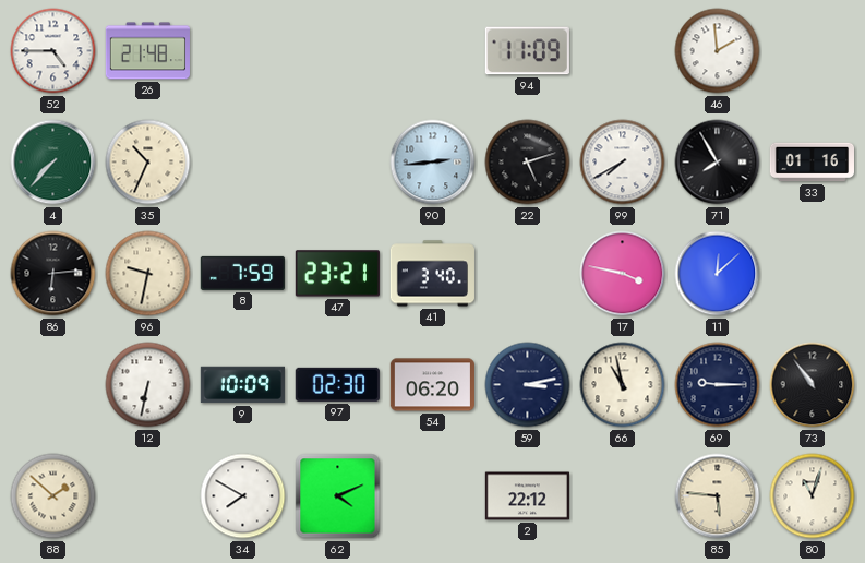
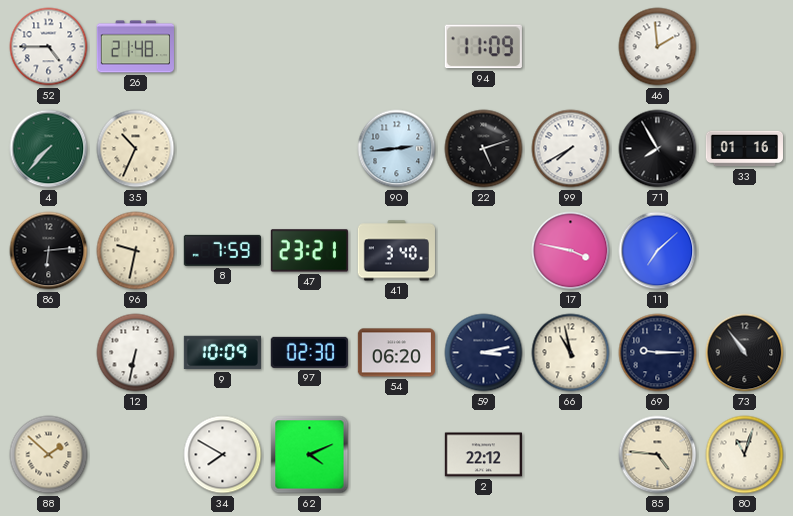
11: 12:08 -> 7:08 (658, 251)
85: 5:46 -> 4:46 (658, 455)
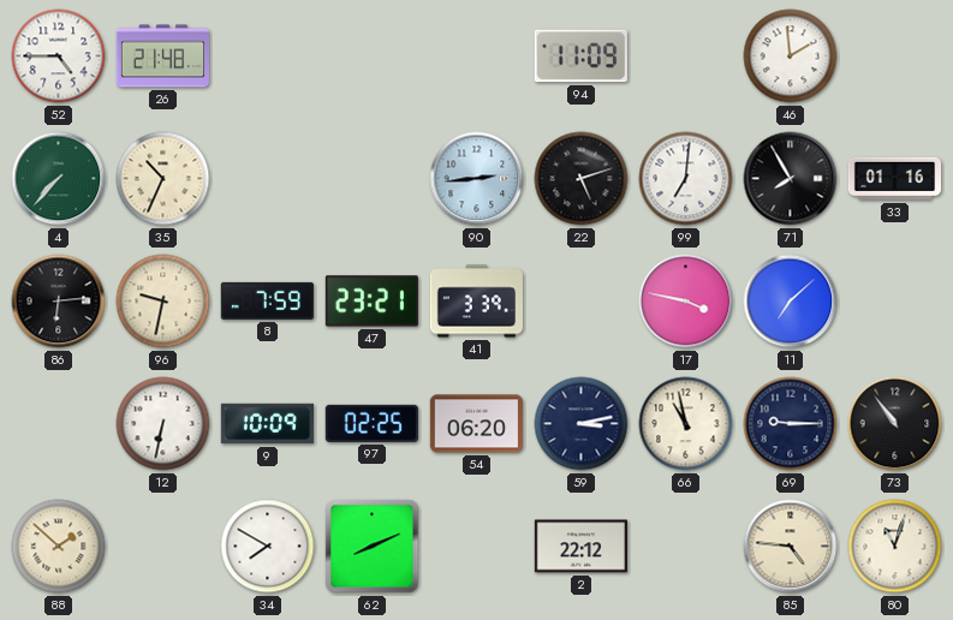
99: 7:40 -> 7:01 (686, 179)
41: 3:40 -> 3:39 (476, 302)
97: 02:30 -> 02:25 (371, 423)
62: 4:11 -> 8:11 (373, 547)
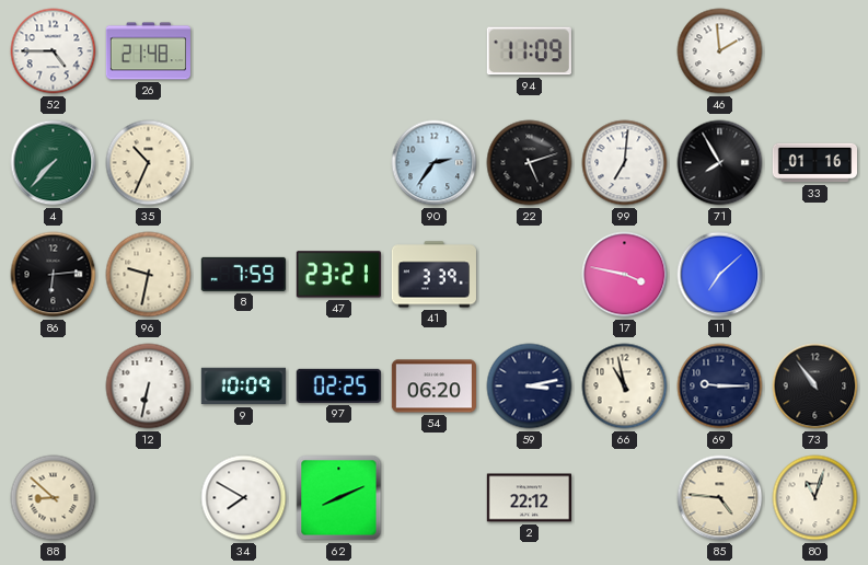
90: 2:44 -> 2:36 (435, 163)
88: 1:52 -> 8:52 (54, 498)
